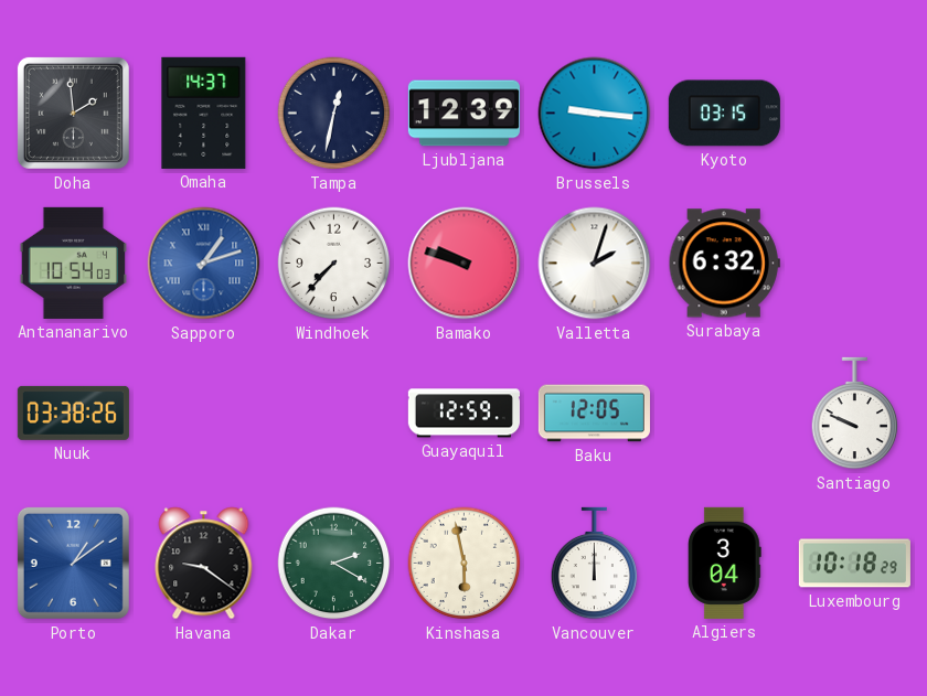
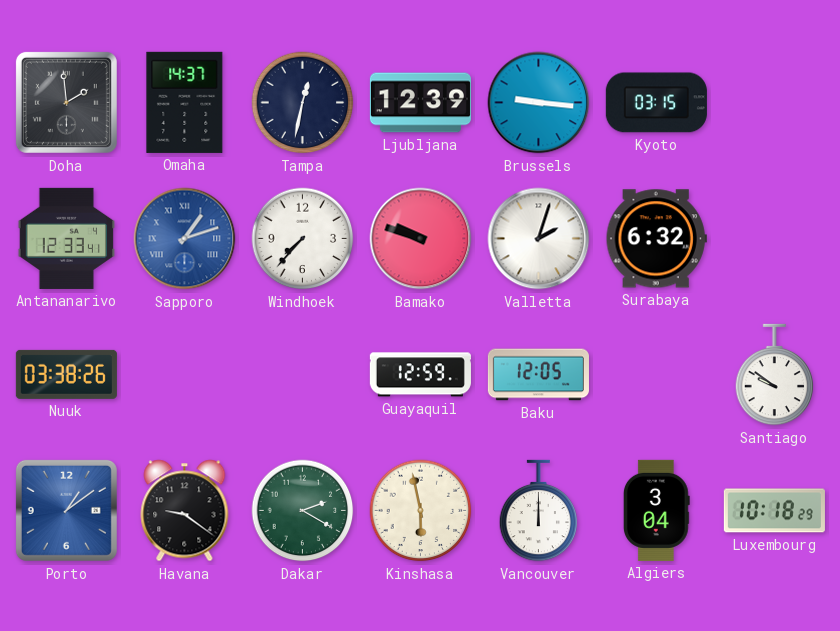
Antananarivo: 10:54 -> 12:33 (66, 238)
Santiago: 9:49 -> 9:51 (775, 375)
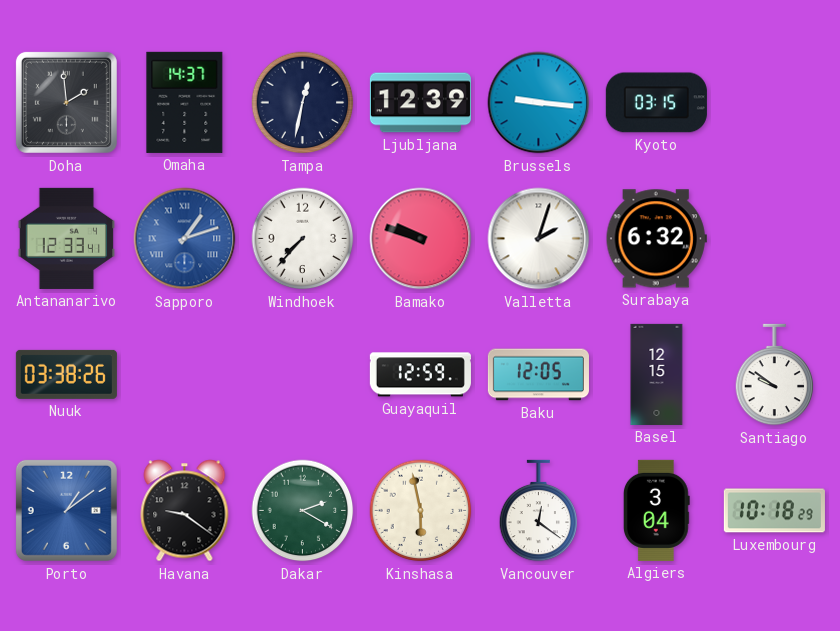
Basel: none -> 12:15 (657, 374)
Vancouver: 12:00 -> 12:21 (539, 511)
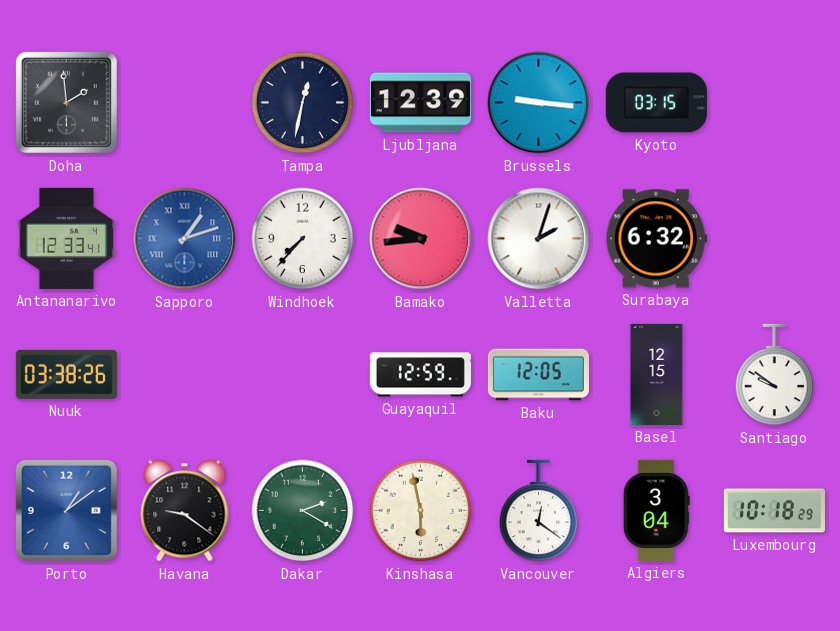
Omaha: 14:37 -> none (185, 102)
Bamako: 9:48 -> 9:44 (421, 239)
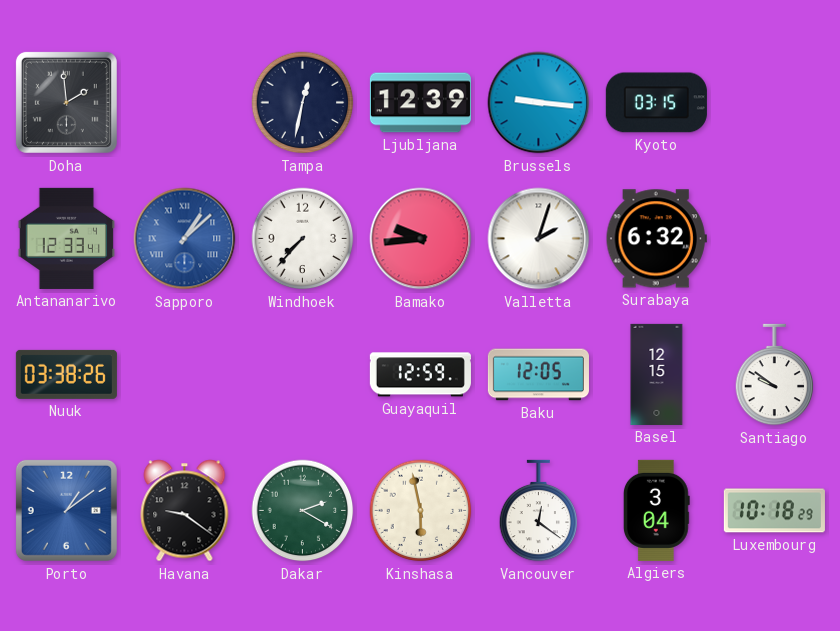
Sapporo: 1:12 -> 1:08 (185, 239)
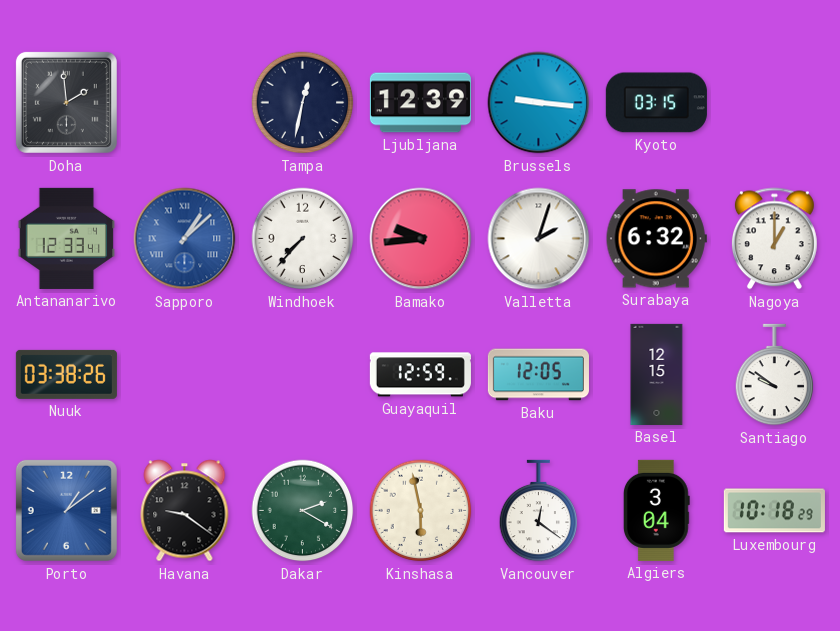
Nagoya: none -> 1:00 (774, 239)
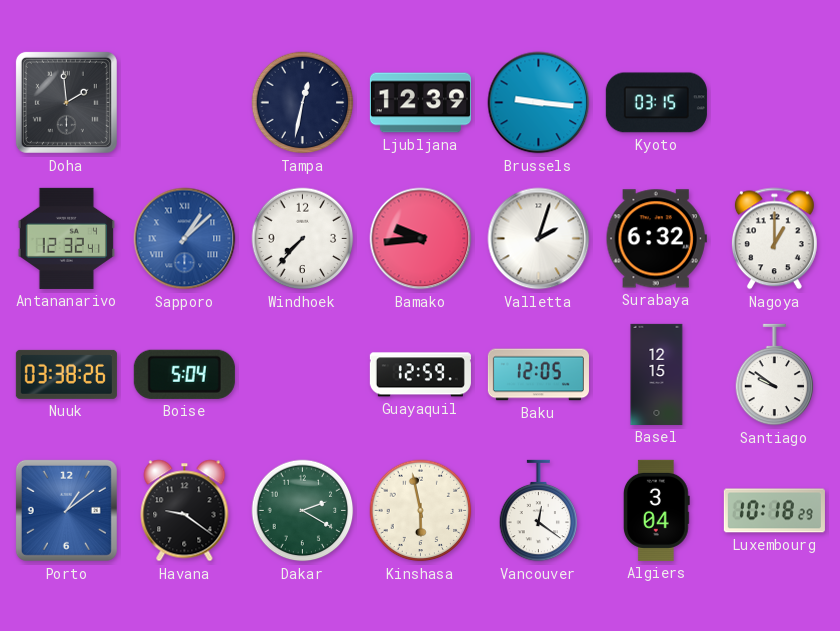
Antananarivo: 12:33 -> 12:32 (66, 238)
Boise: none -> 5:04 (184, 374)
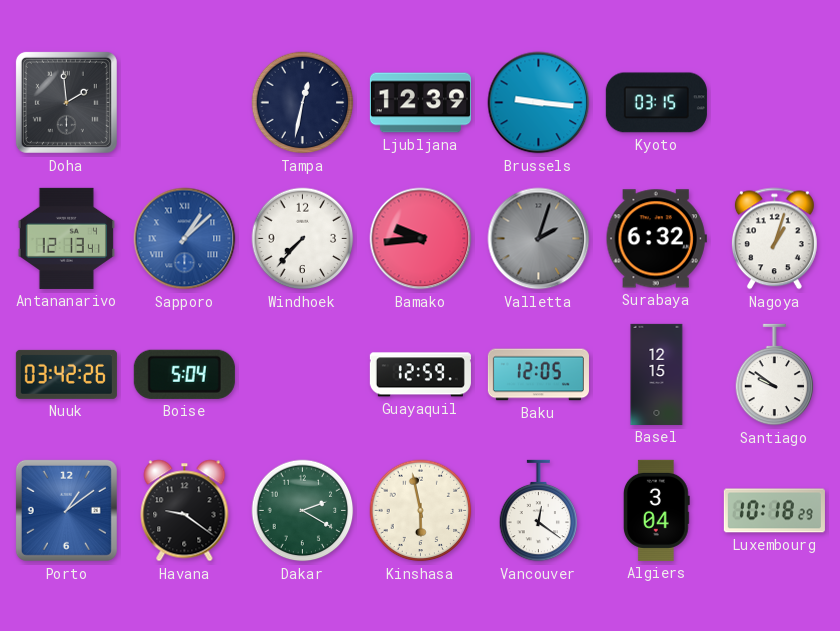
Antananarivo: 12:32 -> 12:13 (66, 238)
Valletta dial: white -> grey (539, 239)
Nagoya: 1:00 -> 1:03 (774, 239)
Nuuk: 03:38 -> 03:42 (66, 374)
